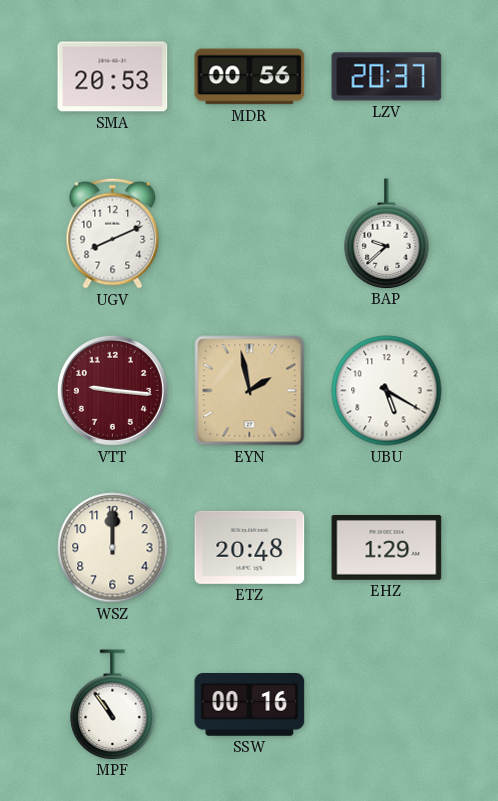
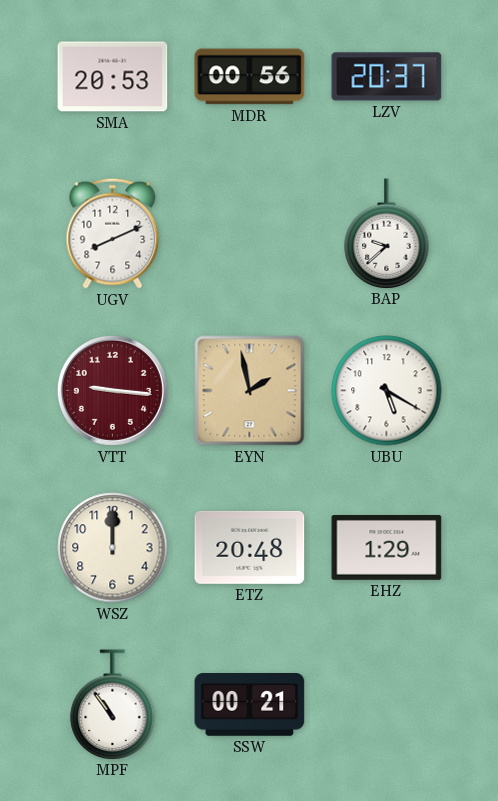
SSW: 00:16 -> 00:21 (250, 705)
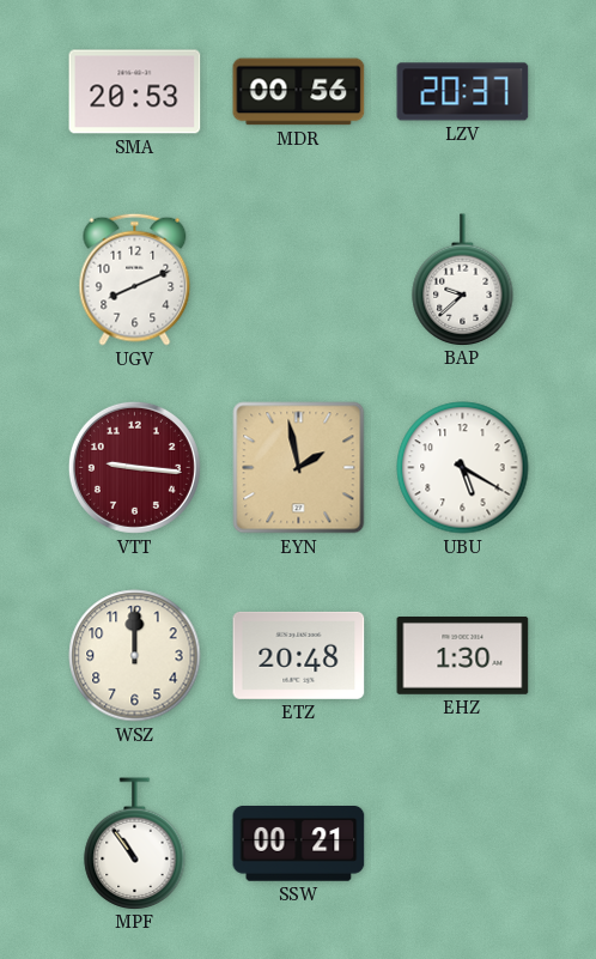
EHZ: 1:29 -> 1:30 (463, 656)
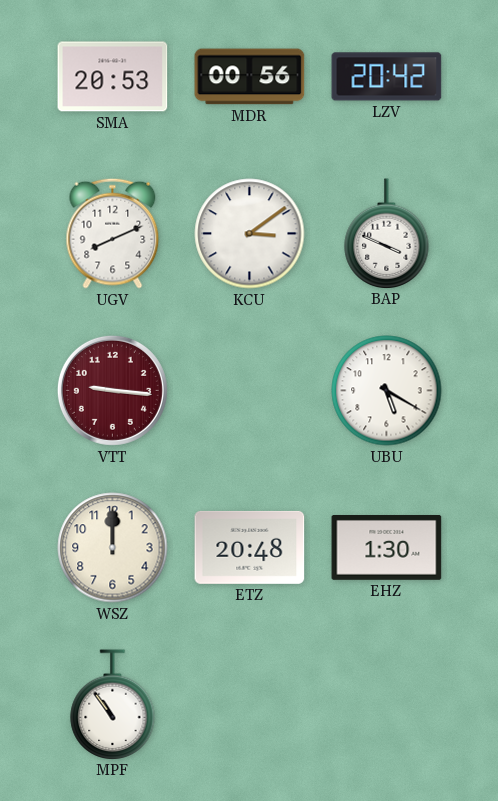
LZV: 20:37 -> 20:42 (387, 77)
KCU: none -> 3:09 (250, 234)
BAP: 9:38 -> 3:49 (387, 233)
EYN: 1:58 -> none (299, 468)
SSW: 00:21 -> none (299, 844)
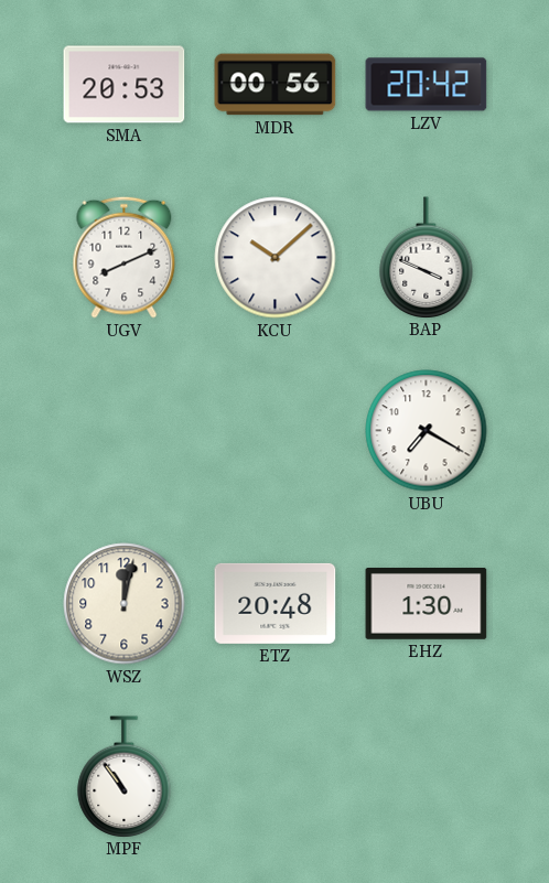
KCU: 3:09 -> 10:08 (276, 258)
VTT: 9:16 -> none (112, 390)
UBU: 5:20 -> 7:20 (427, 431)
WSZ: 12:00 -> 12:02 (125, 604)
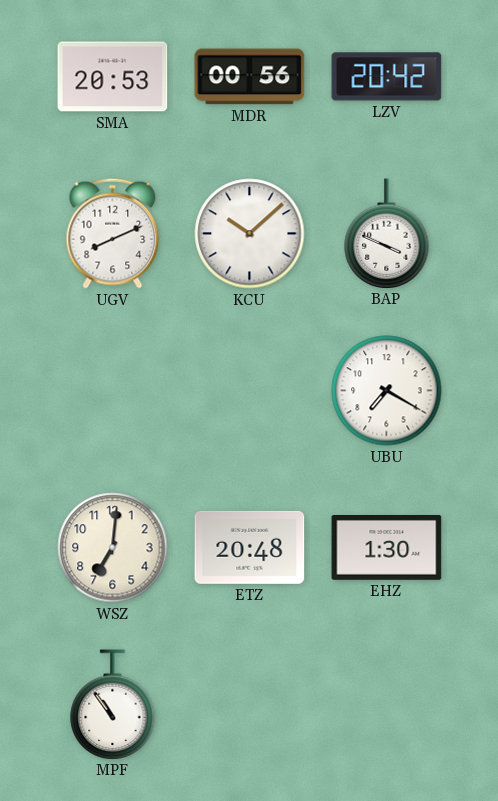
WSZ: 12:02 -> 7:01 (113, 548)
